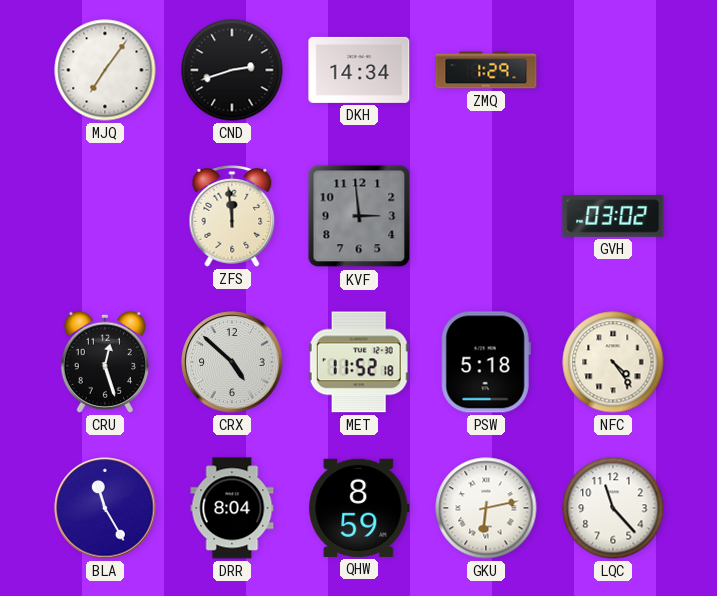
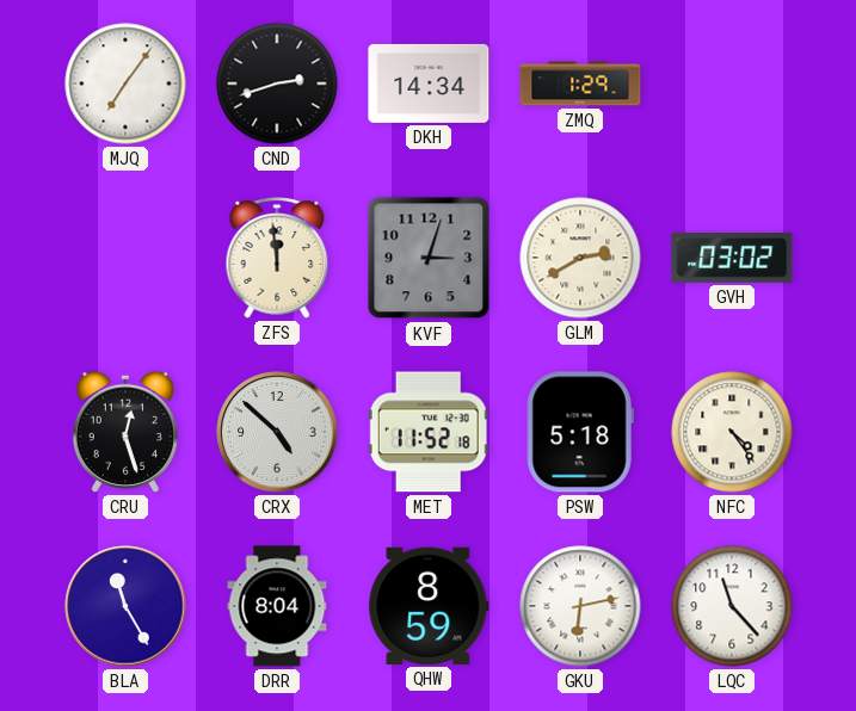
KVF: 2:59 -> 3:03 (429, 258)
GLM: none -> 2:40 (580, 258)
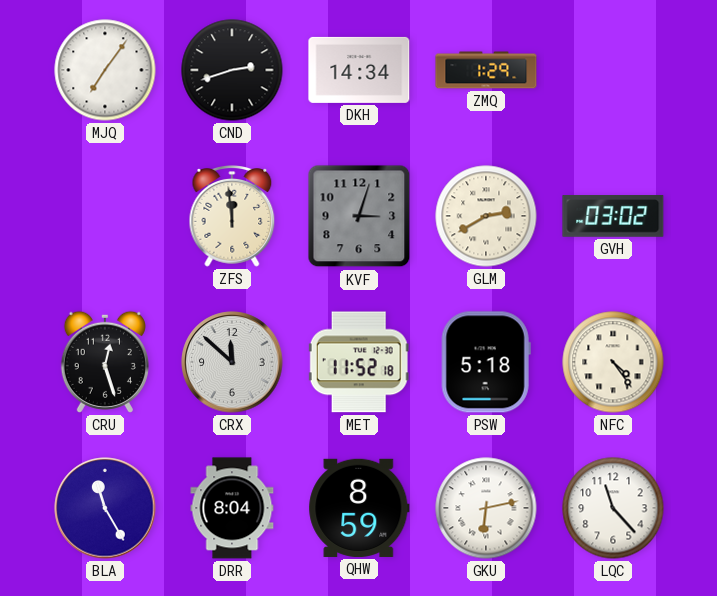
CRX: 4:52 -> 11:52 (232, 362)
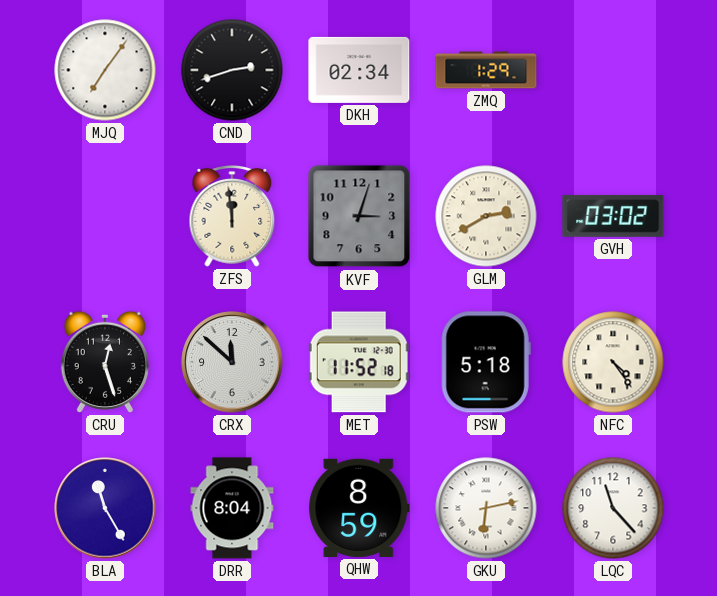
DKH: 14:34 -> 02:34 (359, 70)
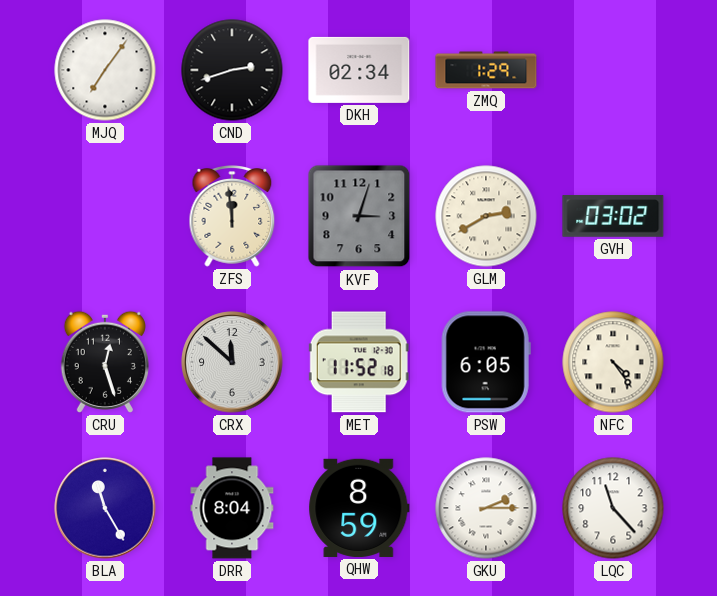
PSW: 5:18 -> 6:05 (486, 362)
GKU: 6:13 -> 2:15 (486, 508)
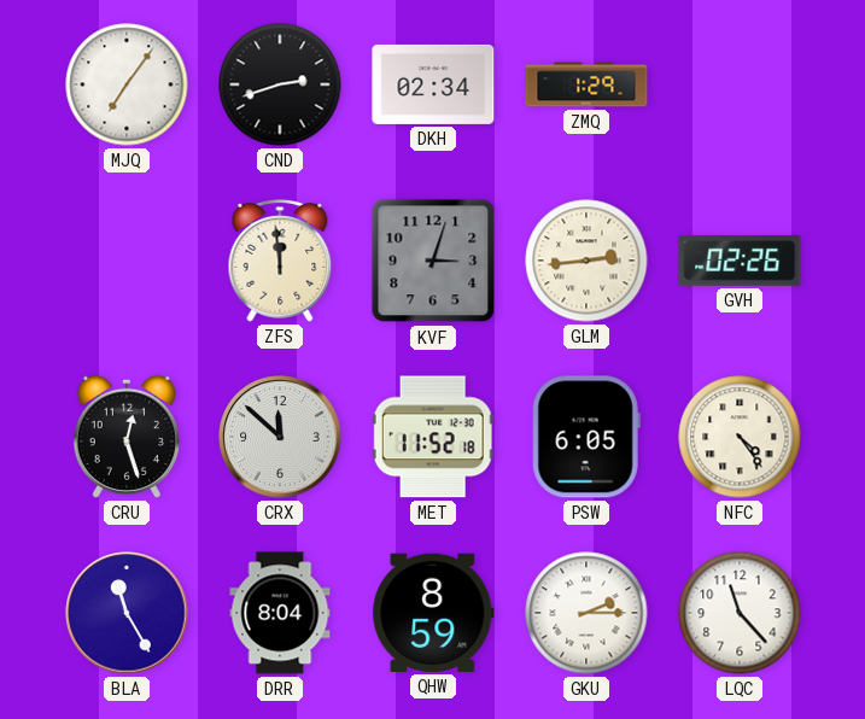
GLM: 2:40 -> 2:44 (586, 261)
GVH: 03:02 -> 02:26 (740, 262)
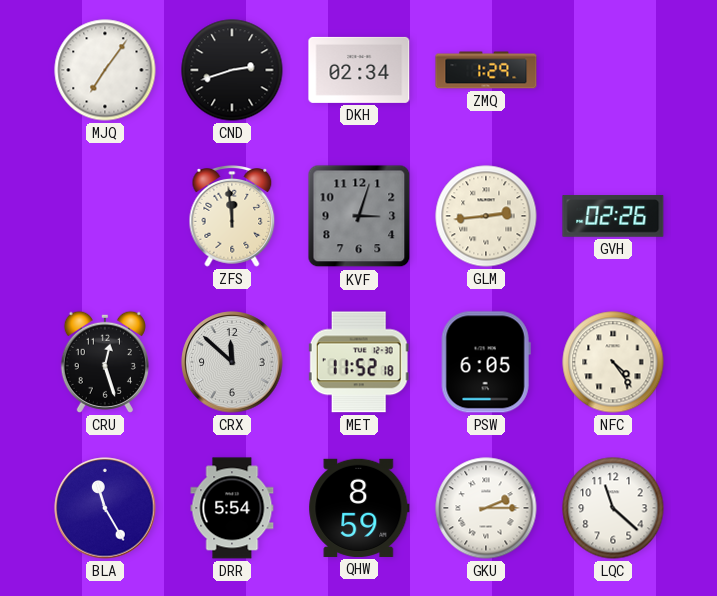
DRR: 8:04 -> 5:54 (232, 508)
LQC: 11:23 -> 11:22 (613, 508)
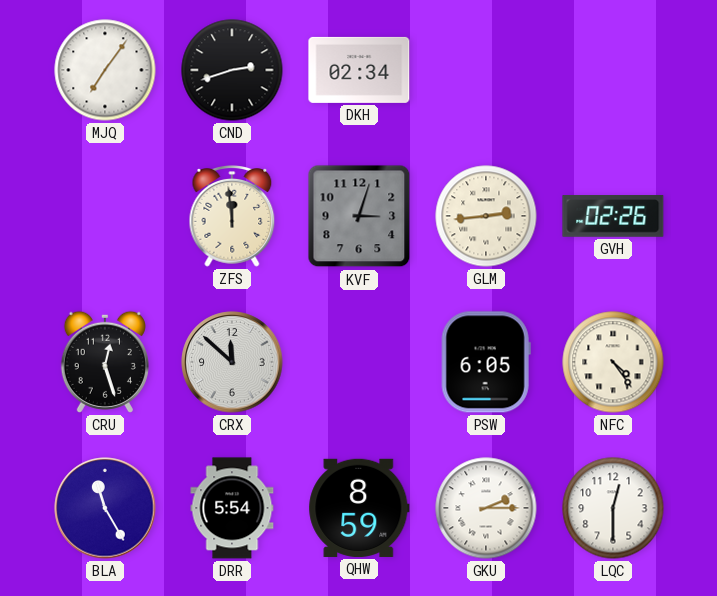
ZMQ: 1:29 -> none (486, 70)
MET: 11:52 -> none (359, 362)
LQC: 11:22 -> 12:30 (613, 508)
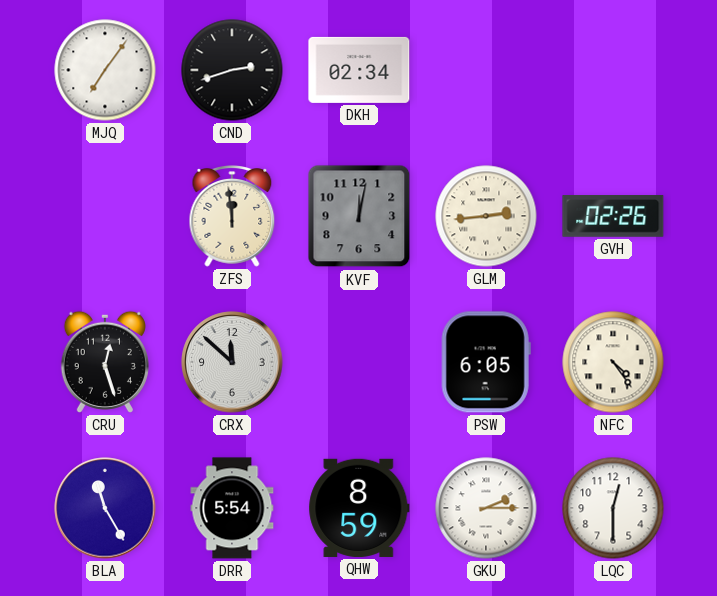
KVF: 3:03 -> 12:02 (359, 216)
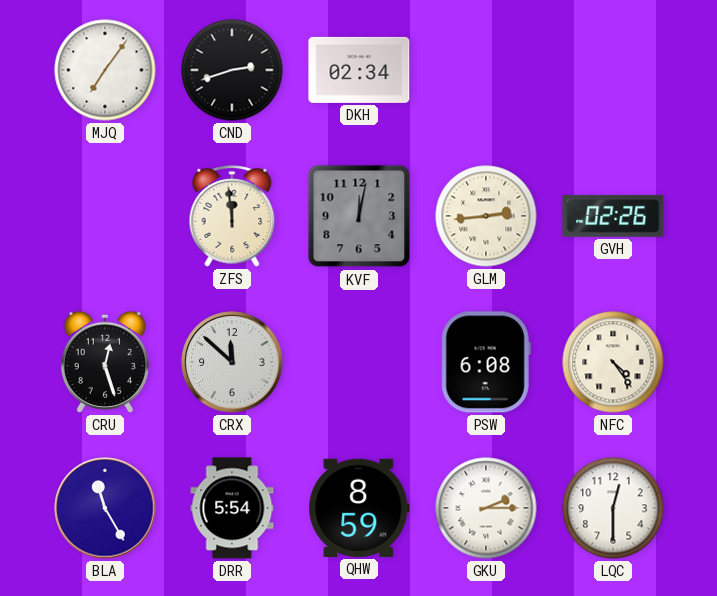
PSW: 6:05 -> 6:08 (486, 362)
